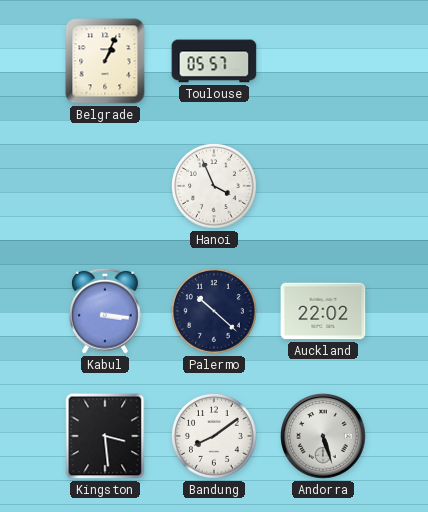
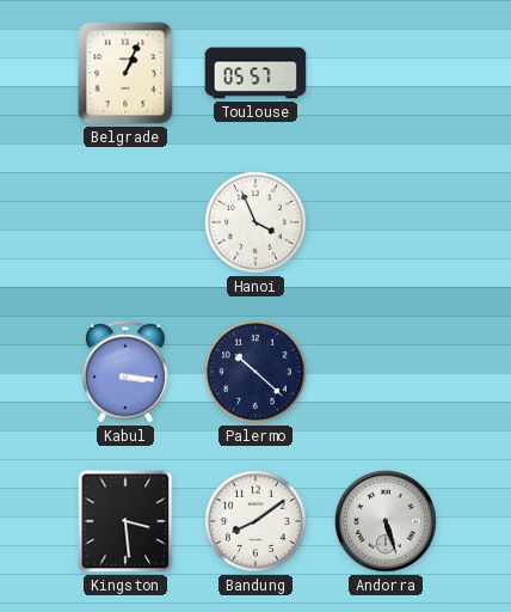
Auckland: 22:02 -> none (323, 311)
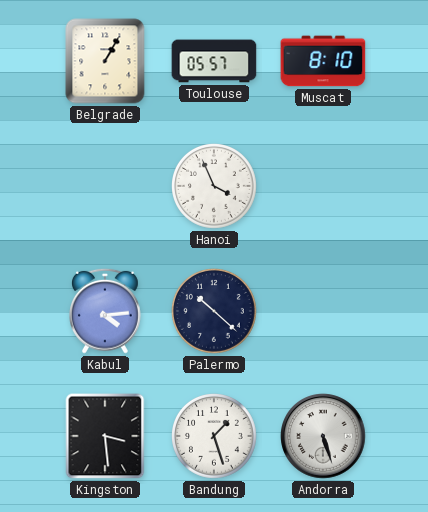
Belgrade: 1:04 -> 1:05 (105, 61)
Muscat: none -> 8:10 (323, 61)
Kabul: 3:16 -> 4:14 (106, 311)
Bandung: 8:09 -> 1:27 (215, 437)
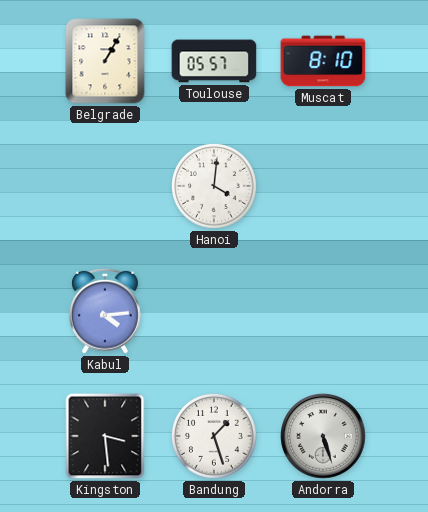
Hanoi: 3:56 -> 4:01 (215, 187)
Palermo: 10:22 -> none (215, 312)
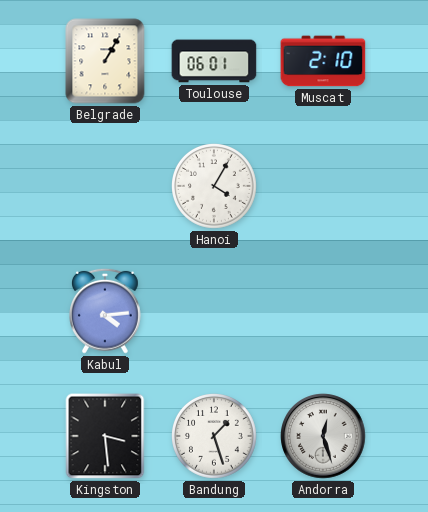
Toulouse: 05:57 -> 06:01 (214, 61)
Muscat: 8:10 -> 2:10 (323, 61)
Hanoi: 4:01 -> 4:05 (215, 187)
Andorra: 5:27 -> 12:27 (323, 436)
